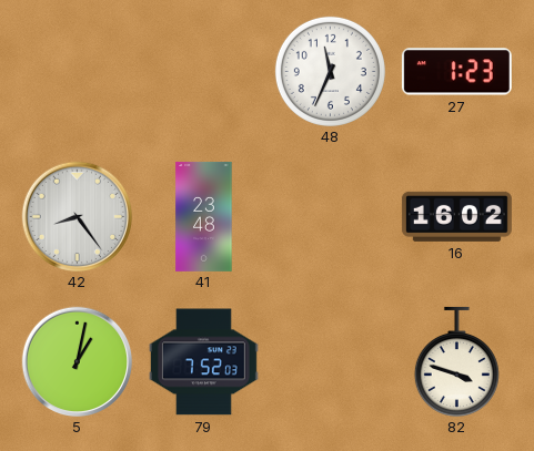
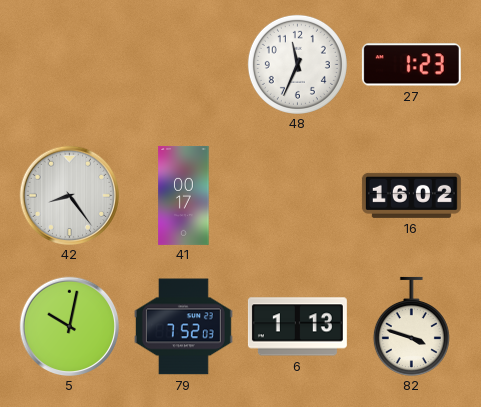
41: 23:48 -> 00:17 (184, 195)
5: 1:02 -> 10:02 (69, 326)
6: none -> 1:13 (297, 327)
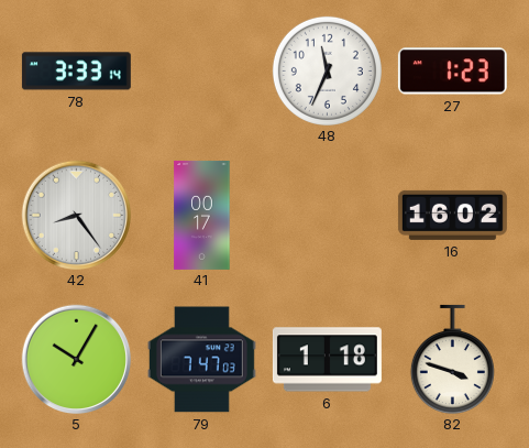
78: none -> 3:33 (76, 72)
5: 10:02 -> 10:05 (76, 359)
79: 7:52 -> 7:47 (201, 360)
6: 1:13 -> 1:18 (327, 360)
